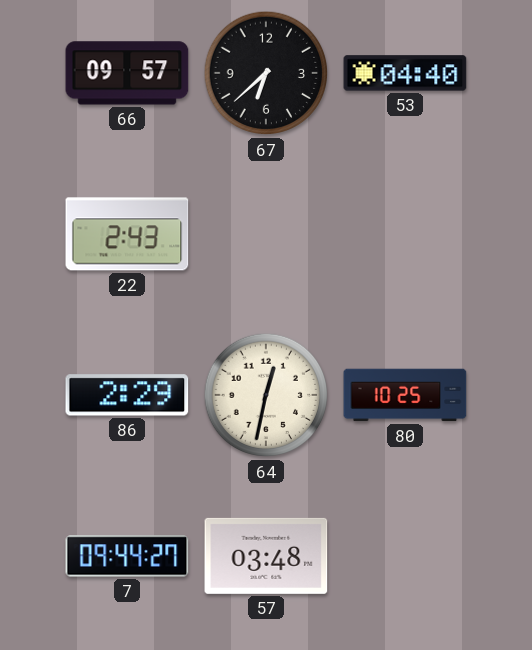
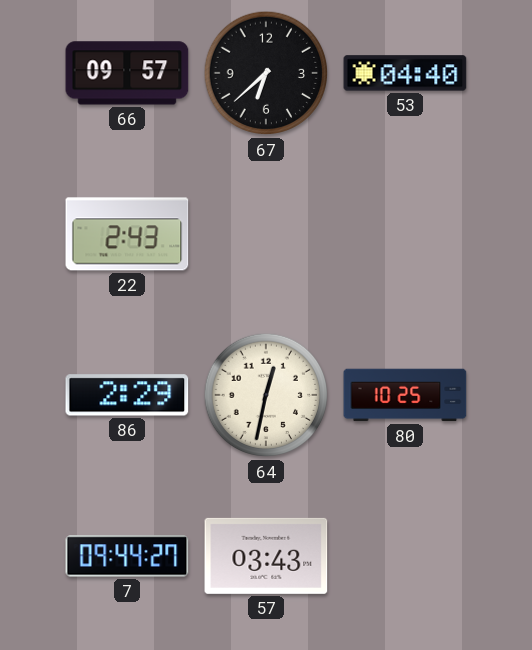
57: 03:48 -> 03:43 (266, 556)
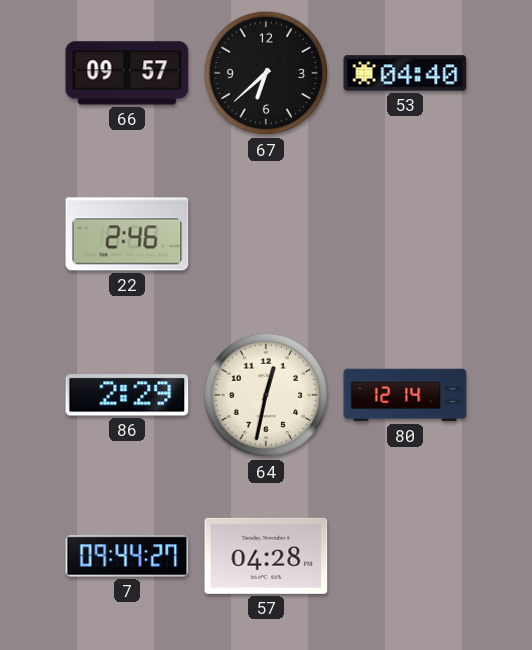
22: 2:43 -> 2:46 (127, 234)
80: 10:25 -> 12:14 (405, 395)
57: 03:43 -> 04:28 (266, 556)
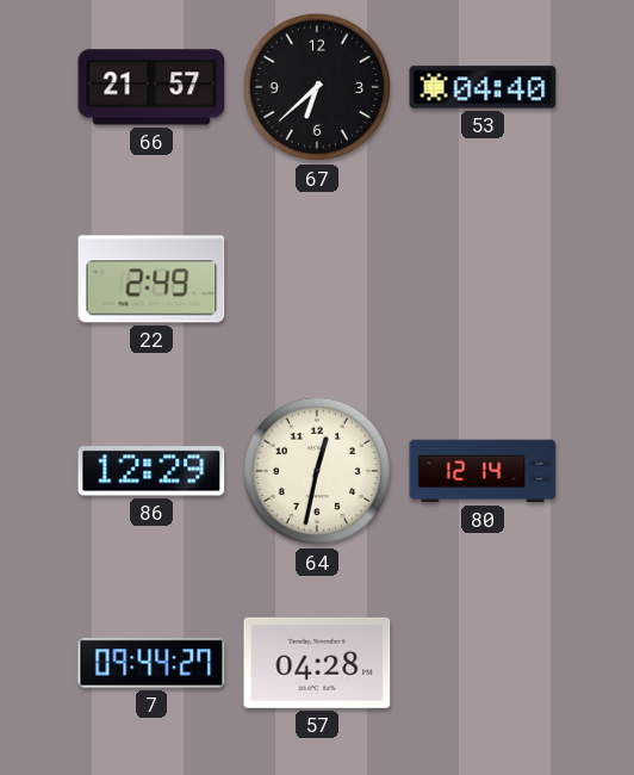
66: 09:57 -> 21:57 (151, 87)
22: 2:46 -> 2:49 (151, 279)
86: 2:29 -> 12:29 (151, 471)
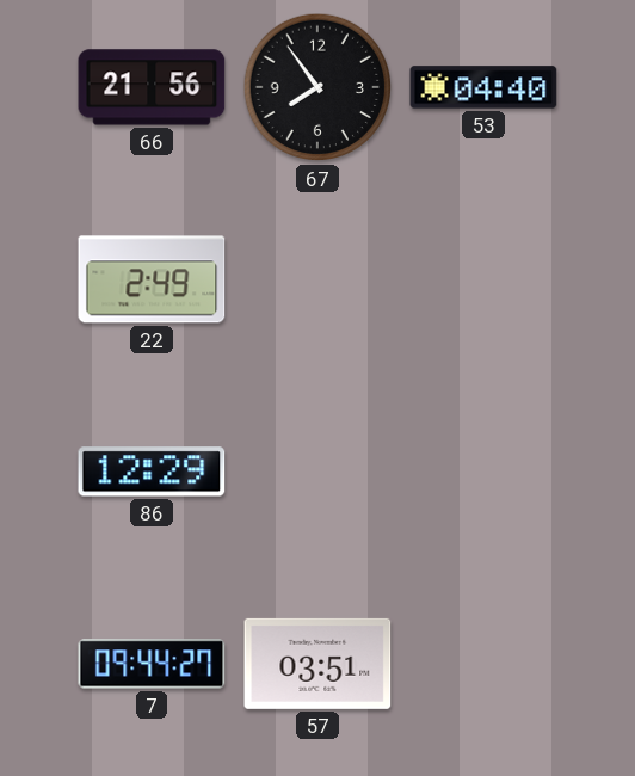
66: 21:57 -> 21:56 (152, 87)
67: 6:38 -> 7:54 (317, 87)
64: 12:32 -> none (317, 471)
80: 12:14 -> none (483, 471)
57: 04:28 -> 03:51 (317, 664)
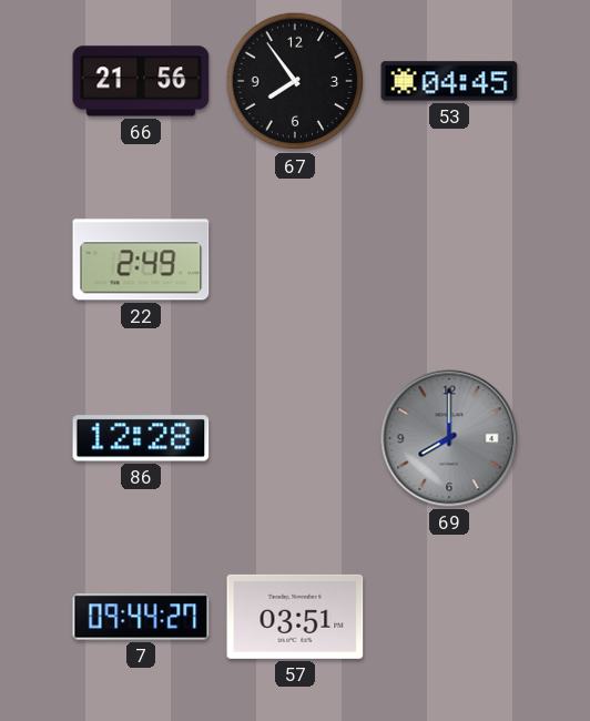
53: 04:40 -> 04:45 (449, 81)
86: 12:29 -> 12:28 (141, 438)
69: none -> 8:00 (449, 438)
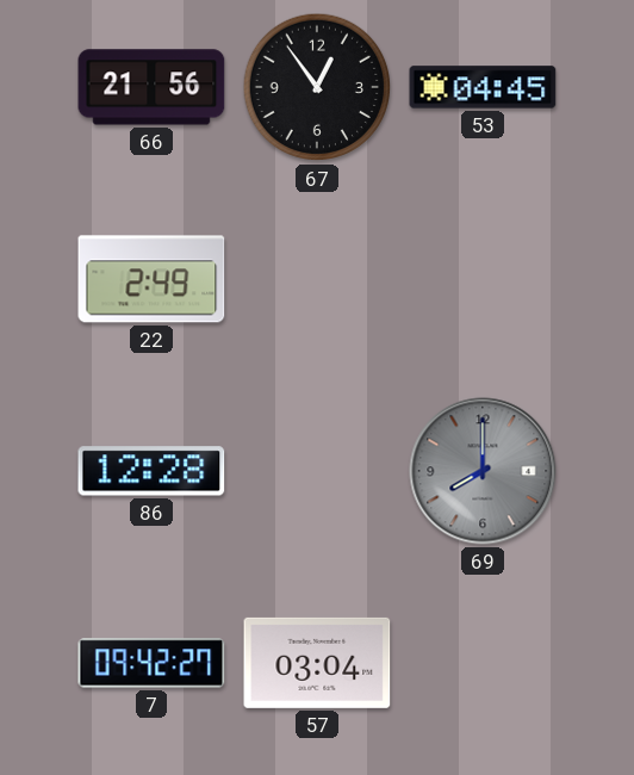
67: 7:54 -> 12:54 (317, 87)
7: 09:44 -> 09:42 (151, 663)
57: 03:51 -> 03:04 (317, 663)
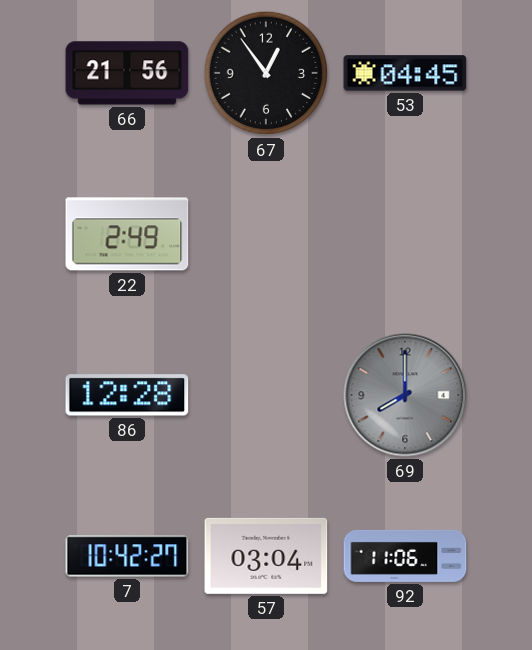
7: 09:42 -> 10:42 (127, 556)
92: none -> 11:06 (405, 556)
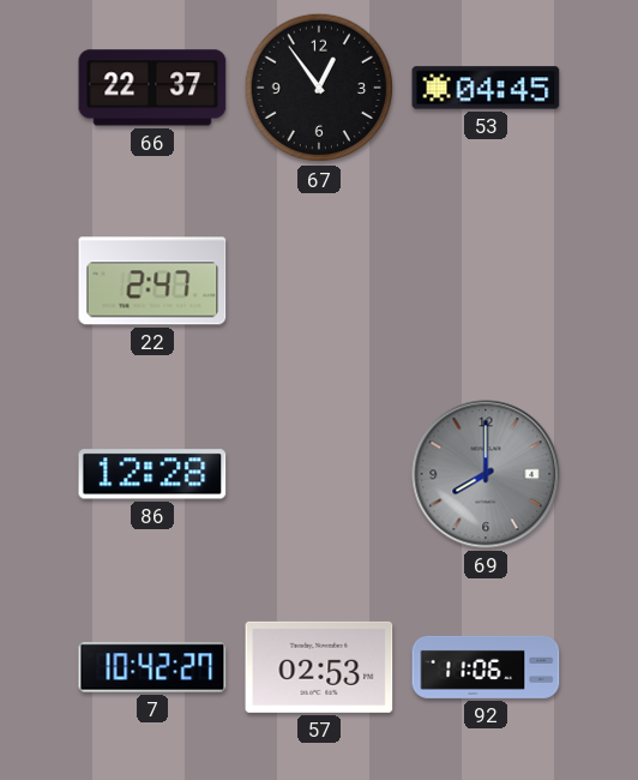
66: 21:56 -> 22:37 (152, 88)
22: 2:49 -> 2:47 (152, 281)
57: 03:04 -> 02:53 (319, 667)
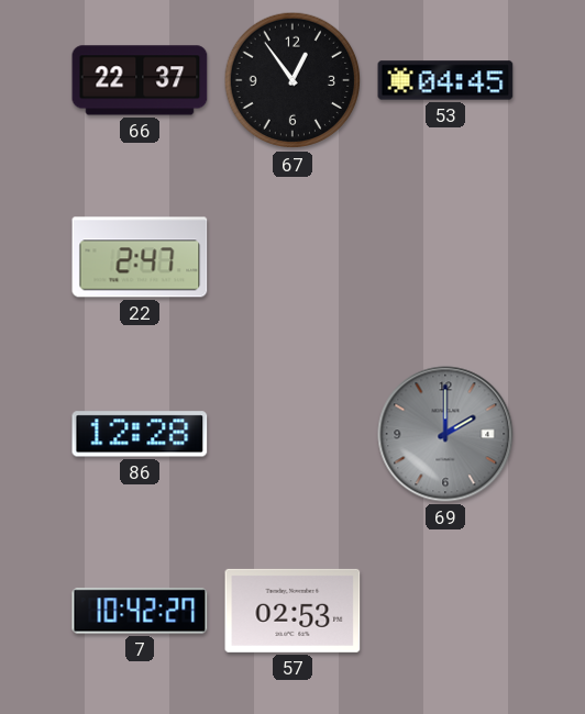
69: 8:00 -> 2:00 (445, 434)
92: 11:06 -> none (486, 667)
